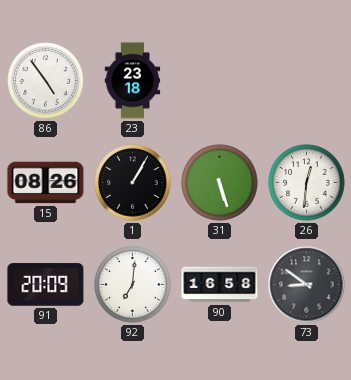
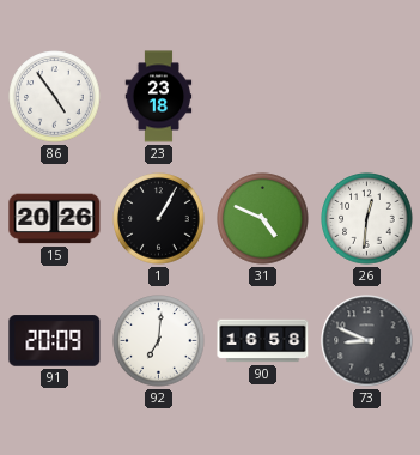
15: 08:26 -> 20:26 (55, 219)
31: 5:27 -> 4:49 (263, 219)
73: 8:51 -> 8:49 (367, 341)
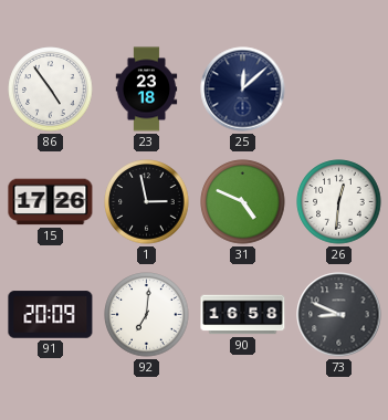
25: none -> 12:08 (243, 90)
15: 20:26 -> 17:26 (51, 202)
1: 1:05 -> 2:58 (147, 202)
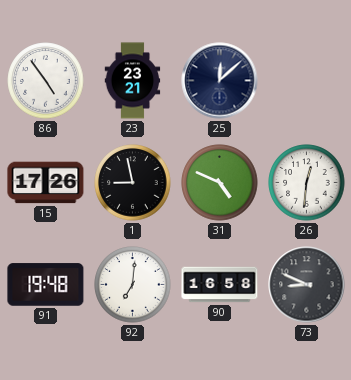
23: 23:18 -> 23:21 (133, 81)
1: 2:58 -> 8:58 (133, 183)
91: 20:09 -> 19:48 (46, 285)
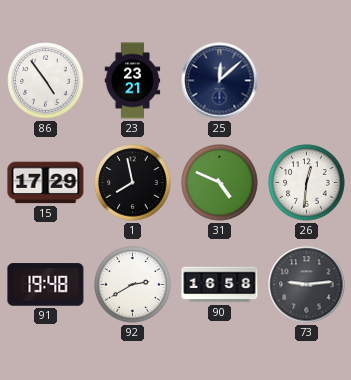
15: 17:26 -> 17:29 (46, 183)
1: 8:58 -> 7:58 (133, 183)
92: 7:01 -> 2:40 (133, 285)
73: 8:49 -> 9:14 (307, 285)
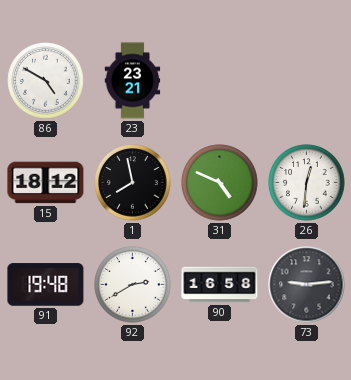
86: 4:54 -> 4:50 (46, 81)
25: 12:08 -> none (220, 81)
15: 17:29 -> 18:12 (46, 183)
